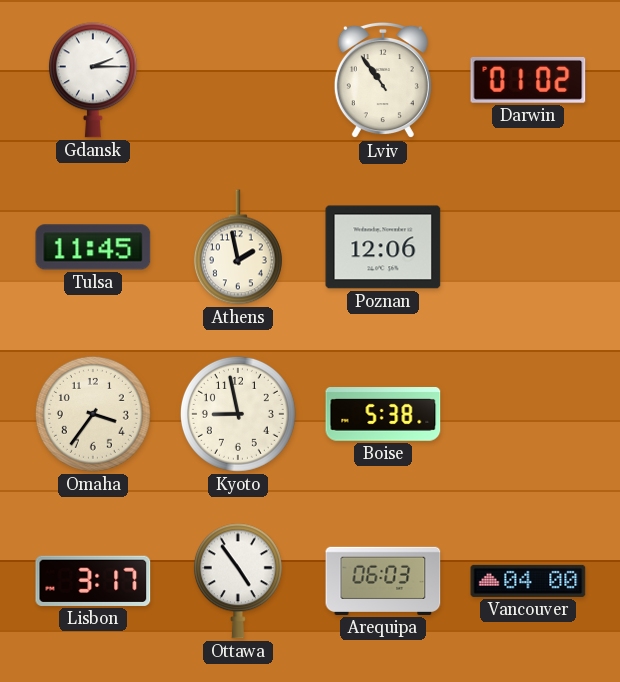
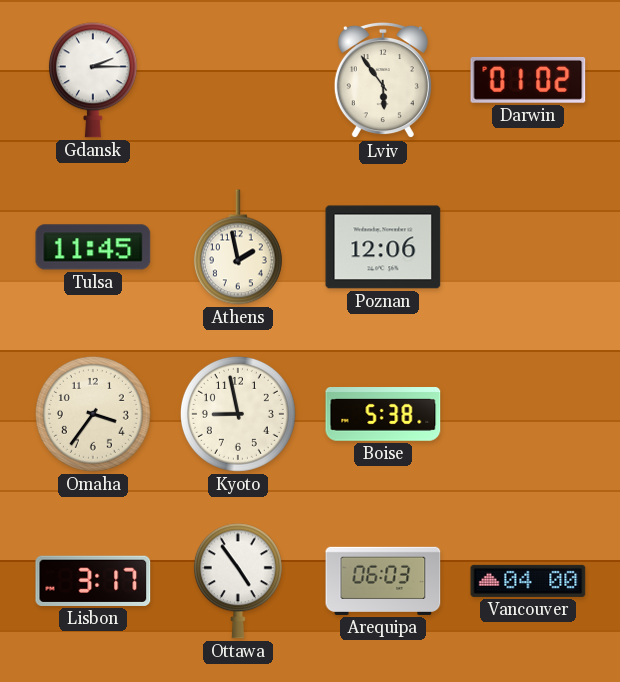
Lviv: 10:54 -> 5:54 (383, 80)
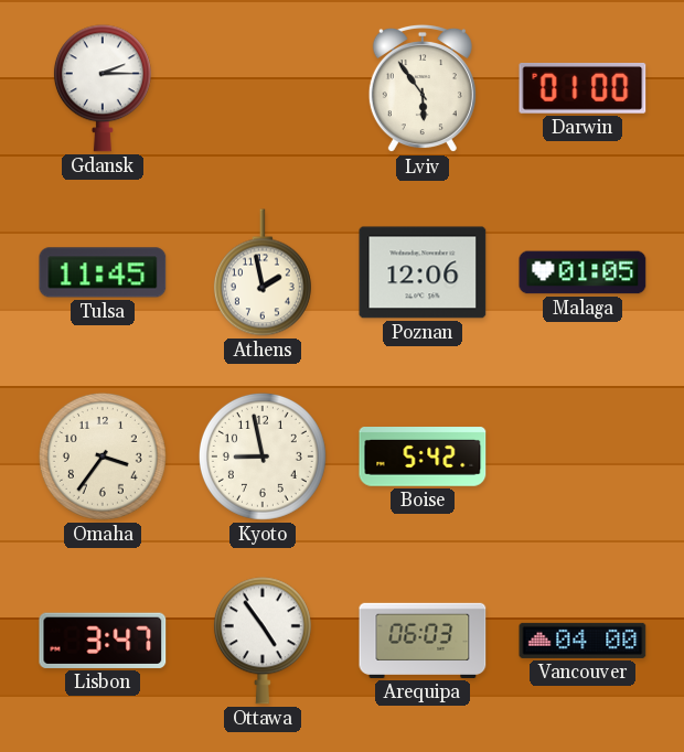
Darwin: 01:02 -> 01:00 (583, 88)
Malaga: none -> 01:05 (583, 272)
Boise: 5:38 -> 5:42 (423, 458)
Lisbon: 3:17 -> 3:47 (103, 641)
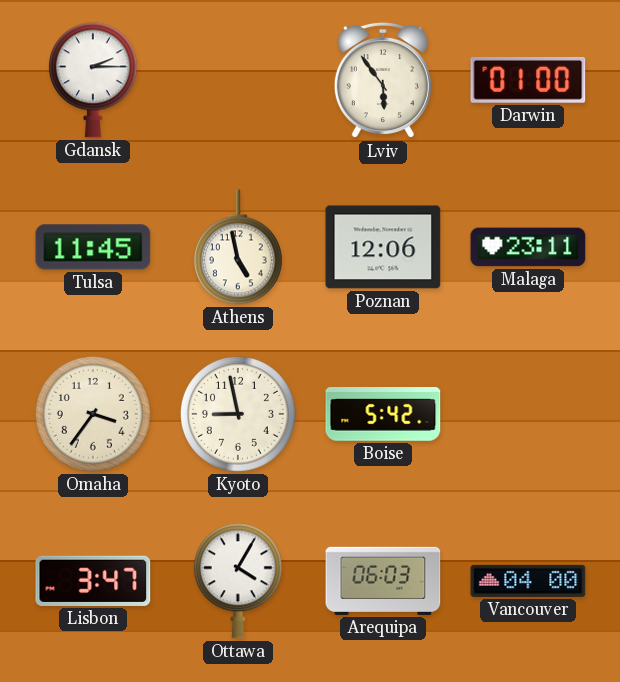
Athens: 1:58 -> 4:58 (238, 247)
Malaga: 01:05 -> 23:11 (528, 247)
Ottawa: 4:54 -> 4:05 (238, 581)
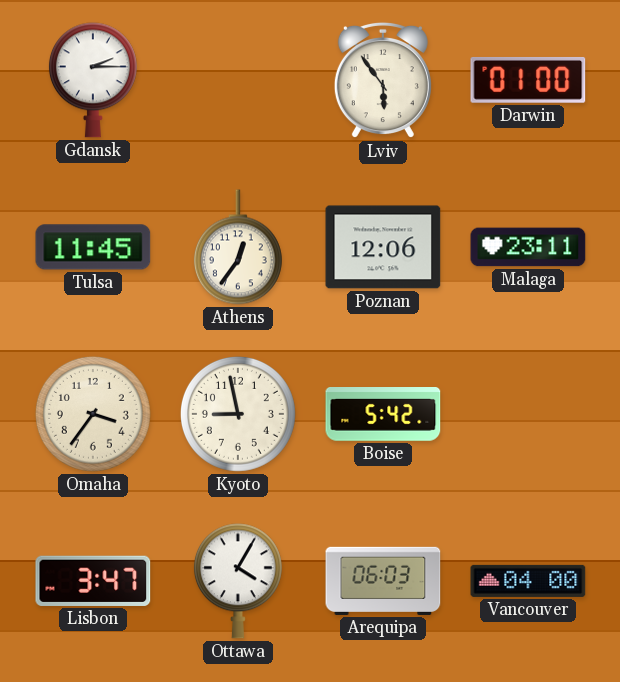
Athens: 4:58 -> 12:36 (238, 247)
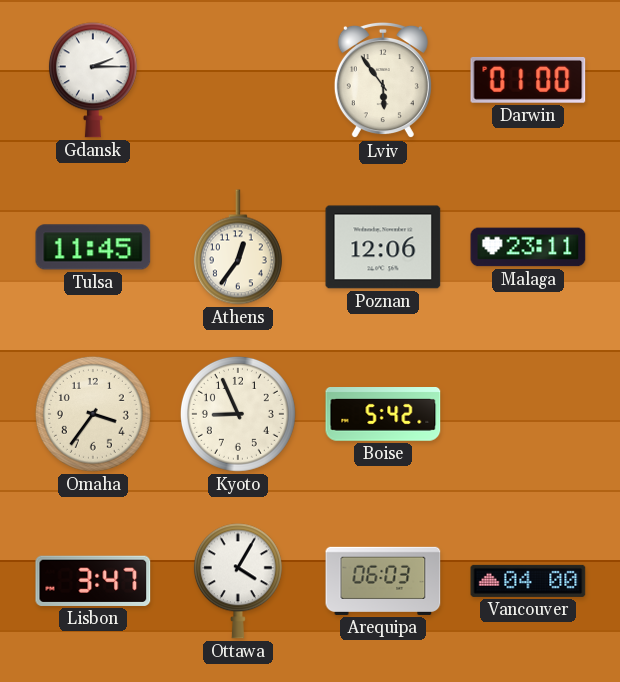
Kyoto: 8:58 -> 8:56 (238, 414)
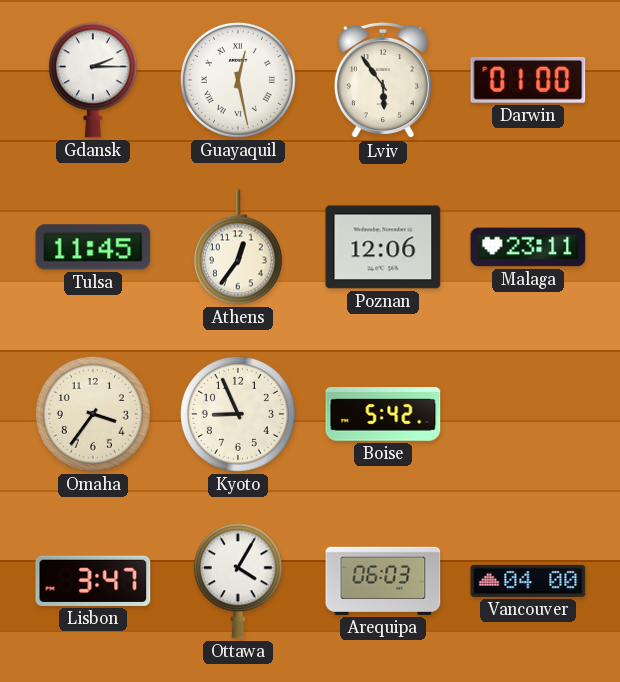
Guayaquil: none -> 12:28 (238, 80)
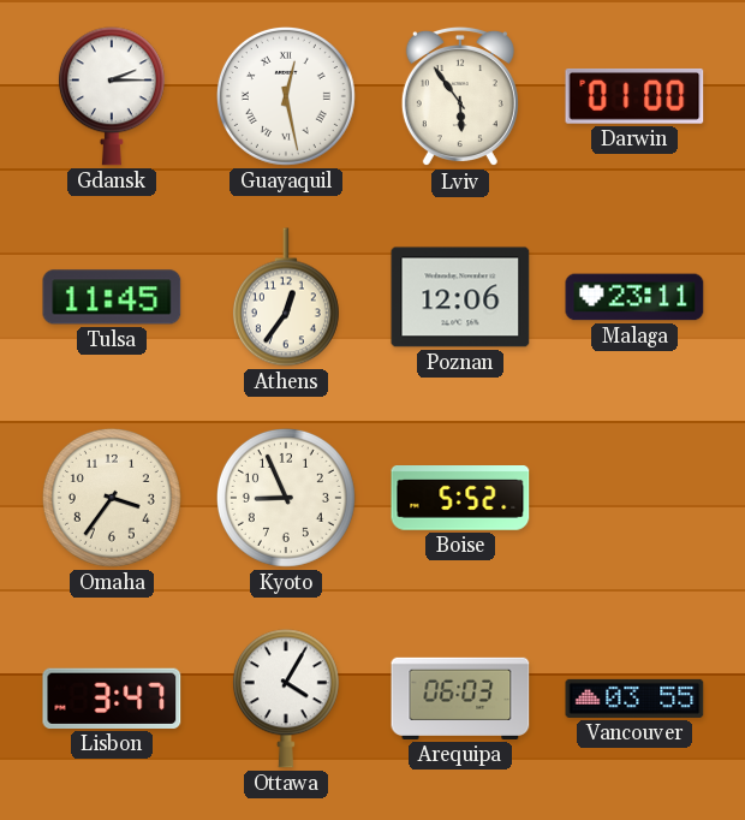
Boise: 5:42 -> 5:52 (460, 499)
Vancouver: 04:00 -> 03:55 (634, 699)
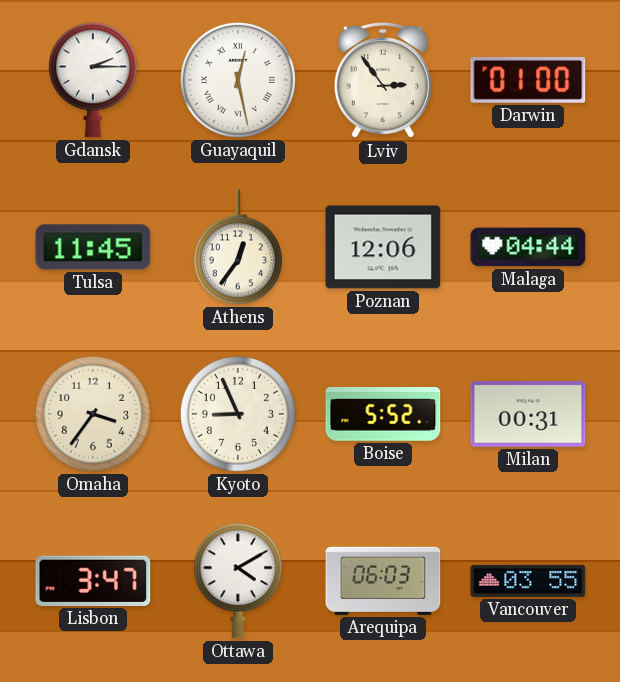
Lviv: 5:54 -> 2:54 (383, 80)
Malaga: 23:11 -> 04:44 (528, 247)
Milan: none -> 00:31 (528, 414)
Ottawa: 4:05 -> 4:10 (238, 581)
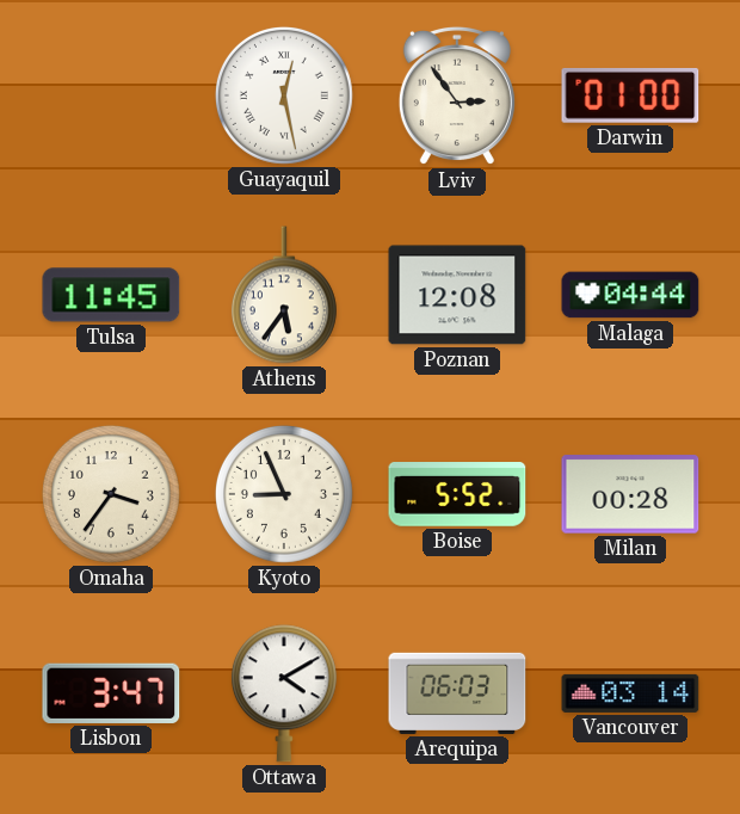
Gdansk: 2:15 -> none (93, 80)
Athens: 12:36 -> 5:36 (284, 295)
Poznan: 12:06 -> 12:08 (457, 295)
Milan: 00:31 -> 00:28 (630, 494)
Vancouver: 03:55 -> 03:14 (630, 693)
